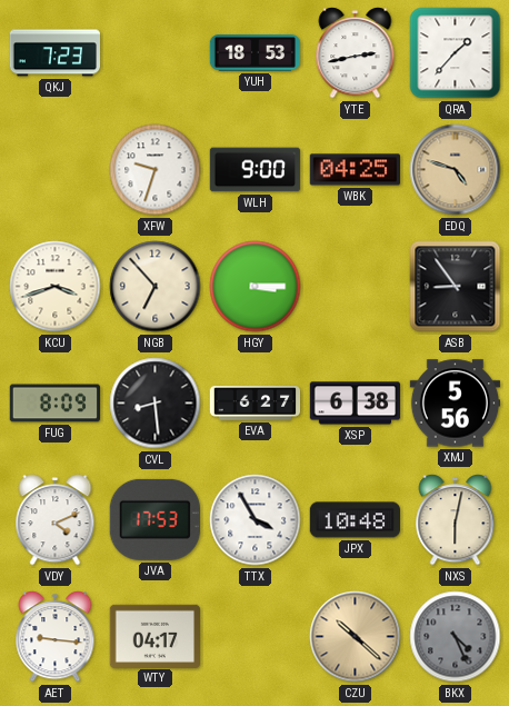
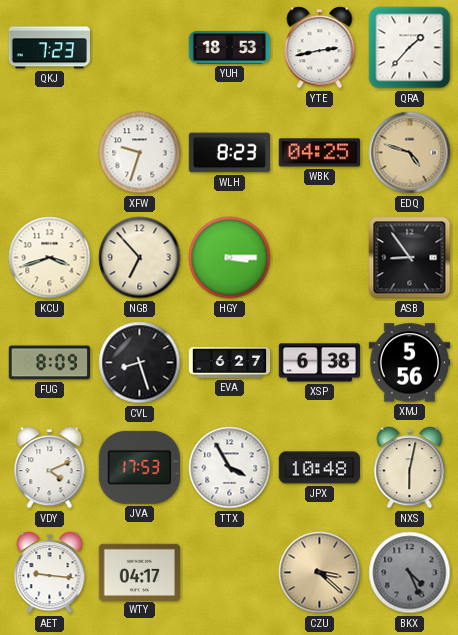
WLH: 9:00 -> 8:23 (230, 153)
CVL: 8:29 -> 8:27 (140, 363)
CZU: 10:22 -> 3:22 (320, 573)
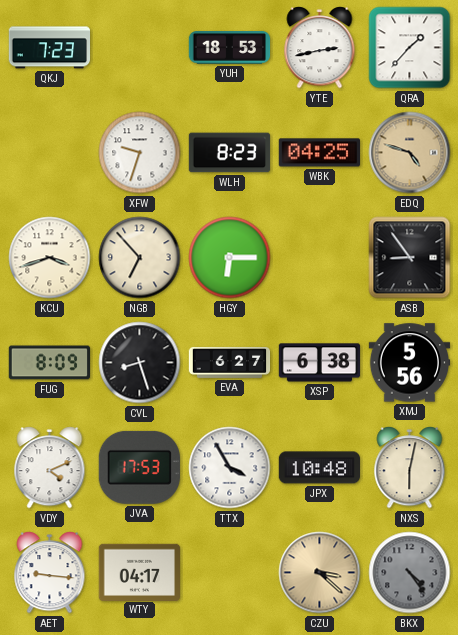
HGY: 3:15 -> 6:15 (230, 258)
BKX: 4:26 -> 4:24 (410, 573)
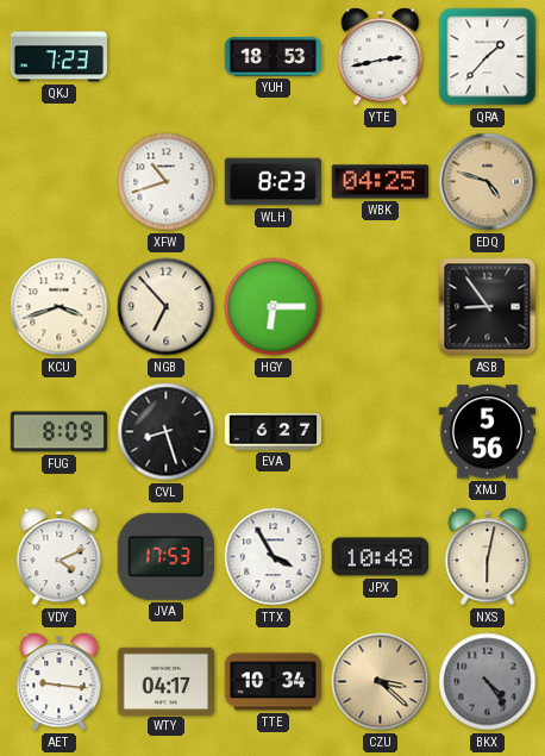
XFW: 9:33 -> 10:42 (167, 182)
XSP: 6:38 -> none (320, 363)
TTE: none -> 10:34 (274, 682)
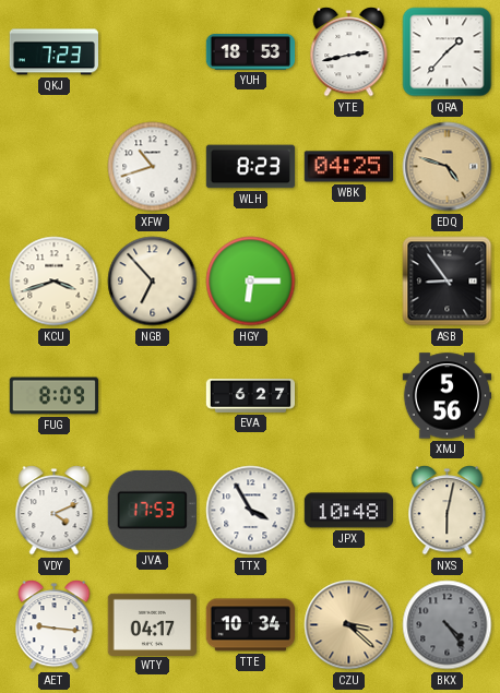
CVL: 8:27 -> none (167, 432)
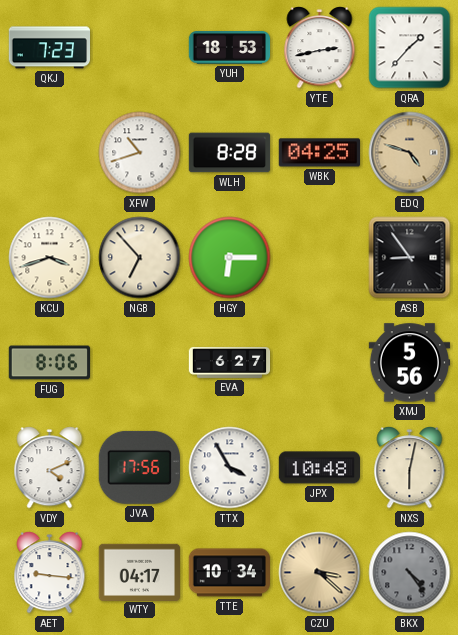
WLH: 8:23 -> 8:28 (230, 153)
FUG: 8:09 -> 8:06 (50, 363)
JVA: 17:53 -> 17:56 (139, 467)
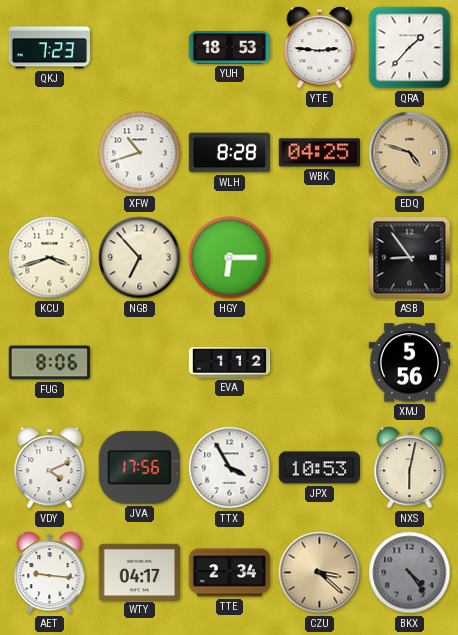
YTE: 2:43 -> 2:46 (320, 48)
EVA: 6:27 -> 1:12 (230, 363)
JPX: 10:48 -> 10:53 (319, 468)
TTE: 10:34 -> 2:34 (230, 573)
